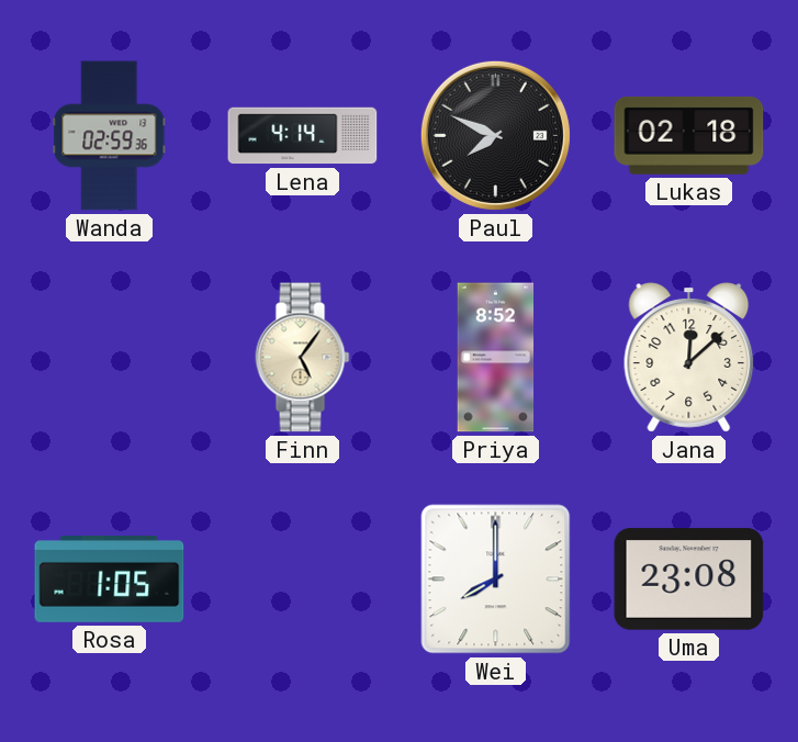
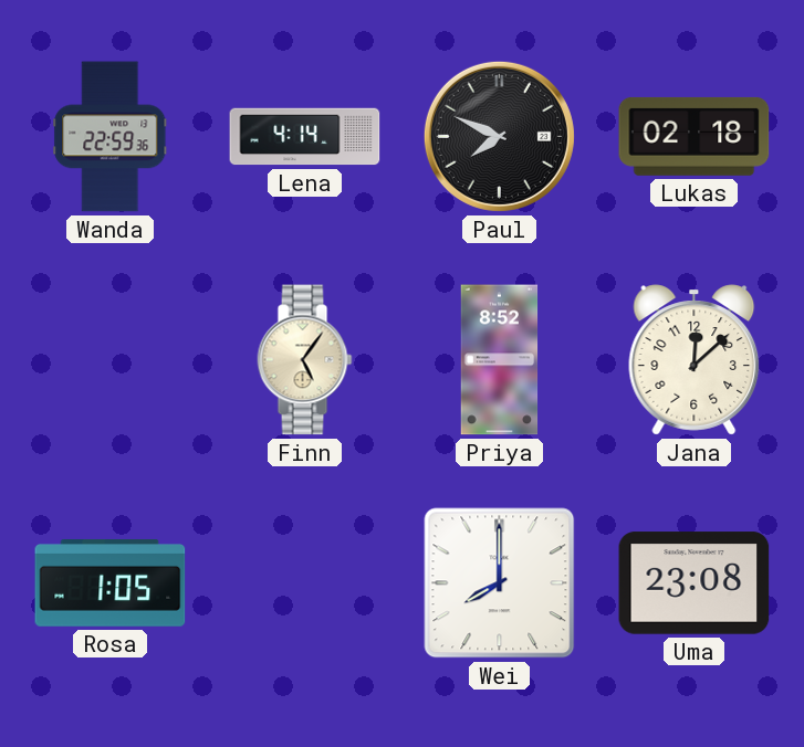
Wanda: 02:59 -> 22:59 (111, 137)
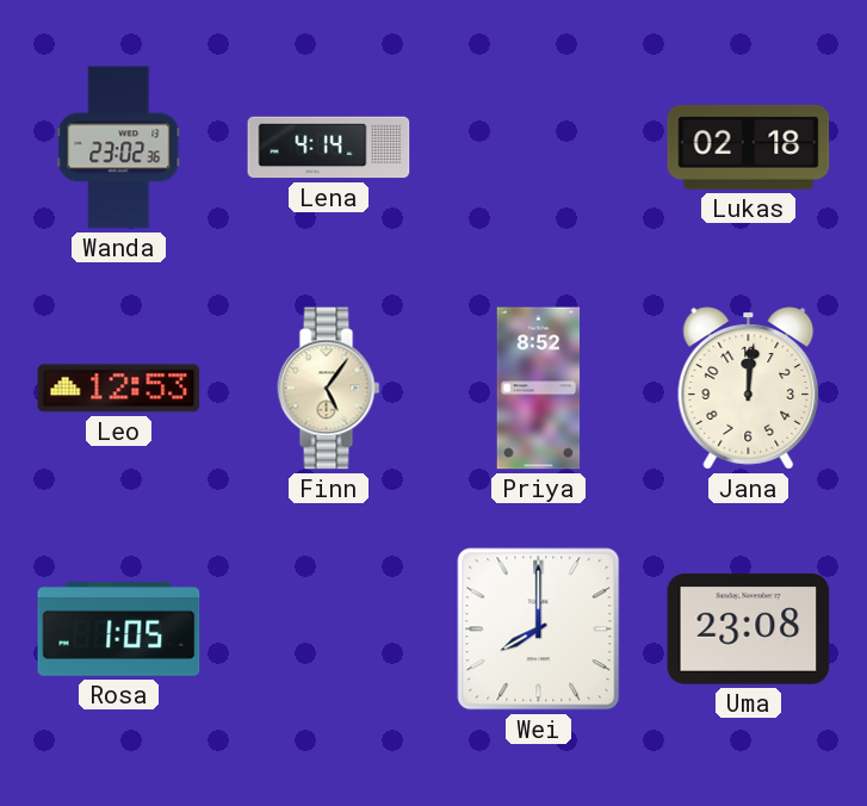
Wanda: 22:59 -> 23:02 (119, 148)
Paul: 7:49 -> none (499, 136)
Leo: none -> 12:53 (119, 389)
Jana: 12:08 -> 12:01 (749, 389)
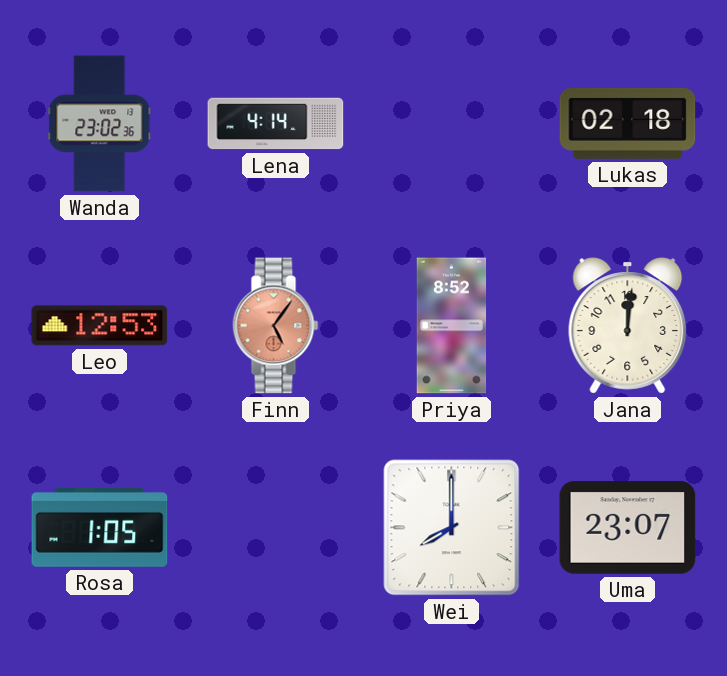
Finn dial: cream -> salmon (276, 326)
Uma: 23:08 -> 23:07 (628, 528)
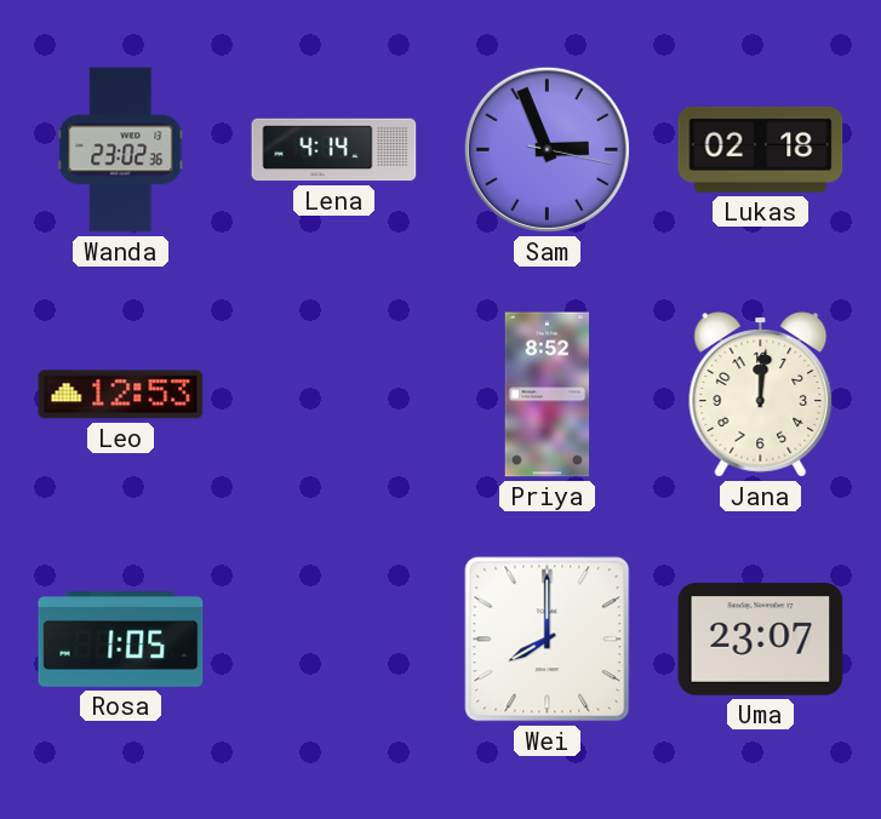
Sam: none -> 2:56 (547, 149)
Finn: 5:06 -> none (276, 326)
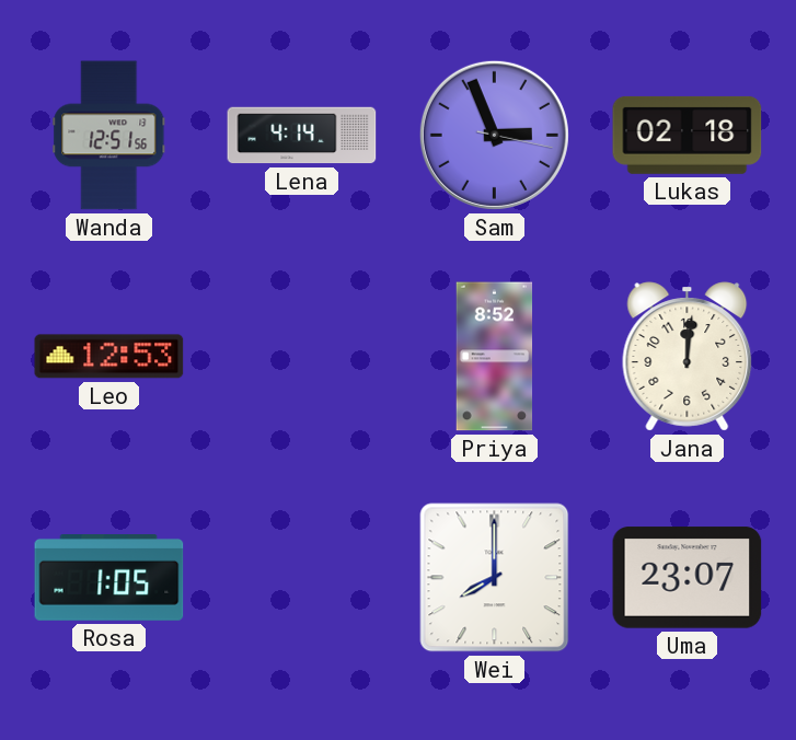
Wanda: 23:02 -> 12:51 (109, 136)
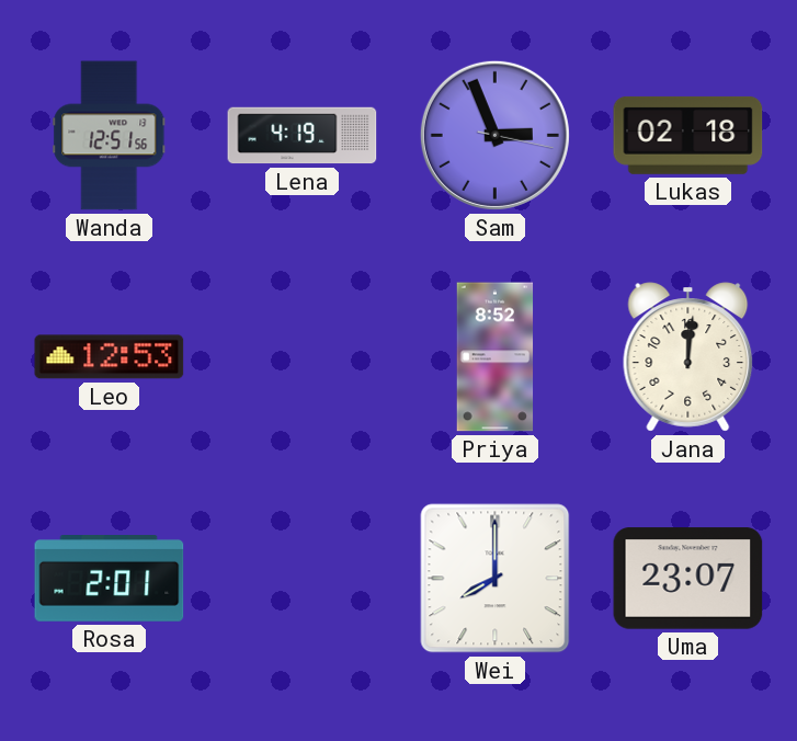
Lena: 4:14 -> 4:19 (303, 136)
Rosa: 1:05 -> 2:01 (110, 579)
